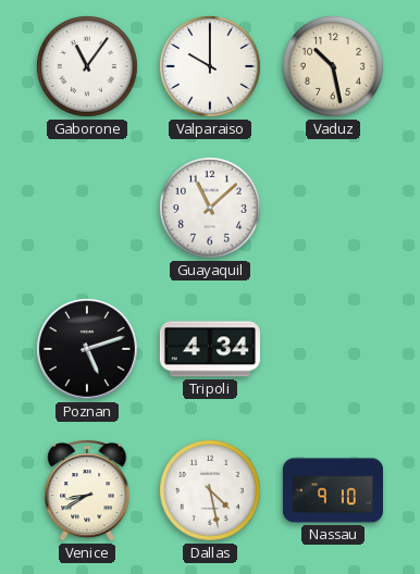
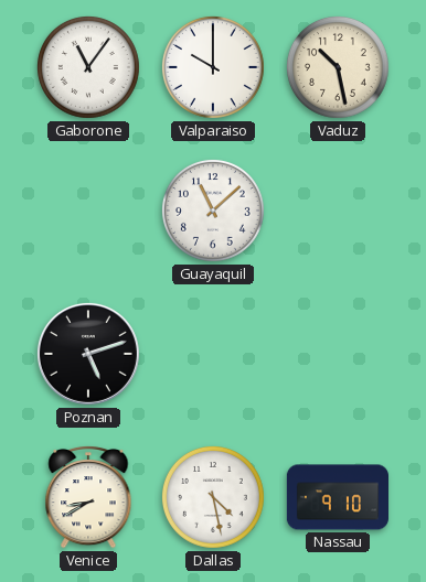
Tripoli: 4:34 -> none (210, 349)
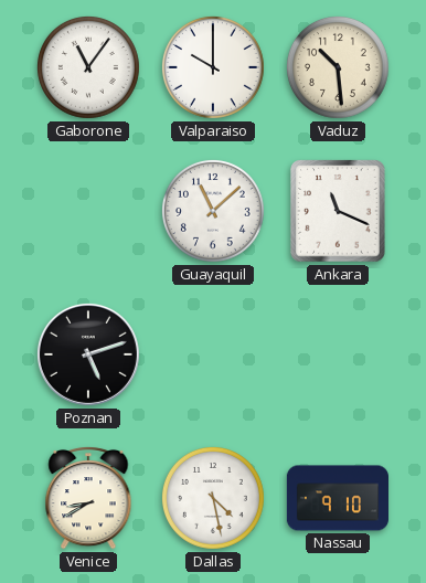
Vaduz: 10:28 -> 10:29 (338, 67)
Ankara: none -> 11:19 (338, 211)
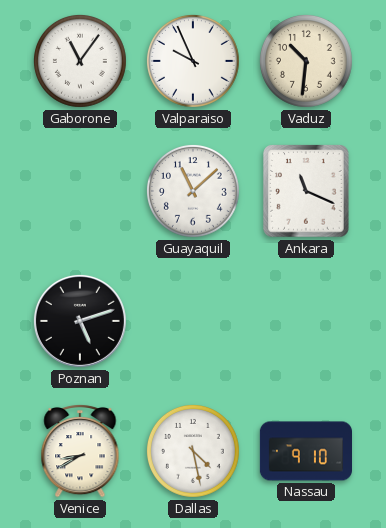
Valparaiso: 10:00 -> 9:56 (193, 61)
Vaduz: 10:29 -> 10:31 (306, 61)
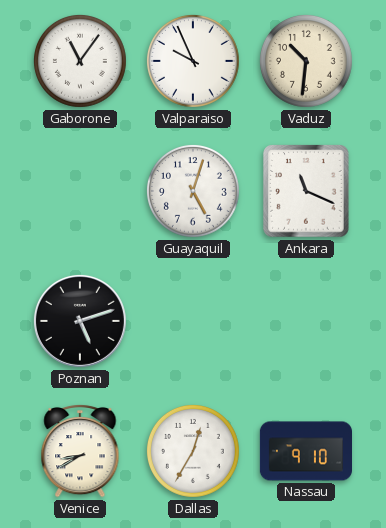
Guayaquil: 11:08 -> 5:03 (193, 191)
Dallas: 4:28 -> 12:35 (193, 451)
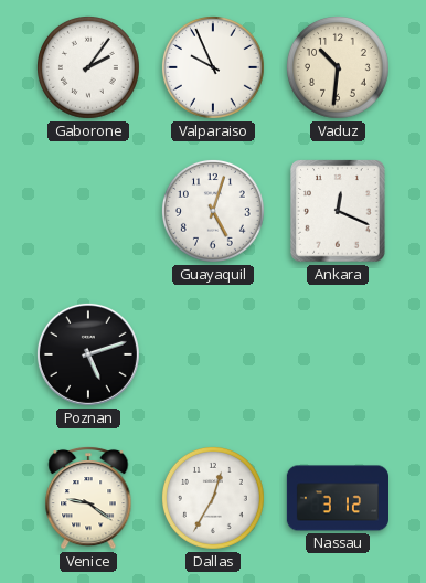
Gaborone: 11:06 -> 2:06 (88, 67)
Ankara: 11:19 -> 12:19 (338, 211)
Venice: 8:40 -> 9:21 (88, 498)
Nassau: 9:10 -> 3:12 (337, 498)
